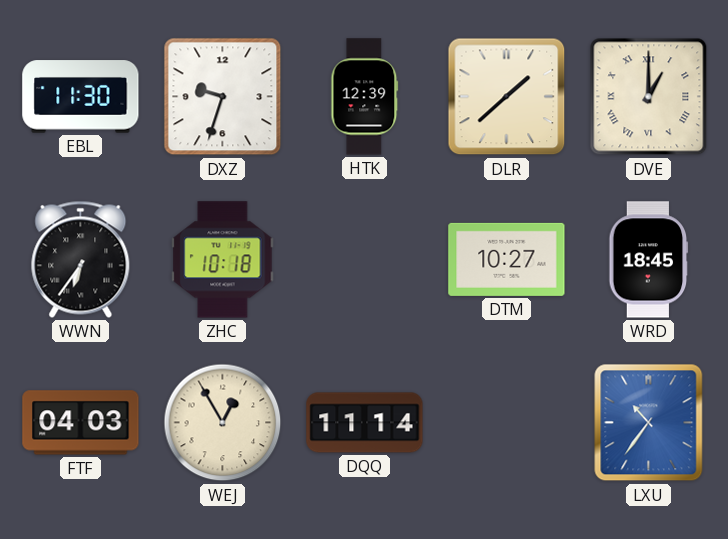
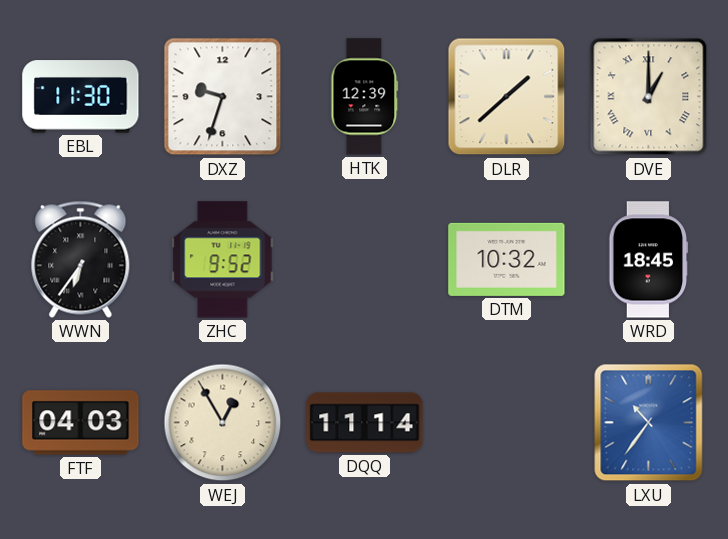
ZHC: 10:18 -> 9:52 (223, 260)
DTM: 10:27 -> 10:32 (507, 259)
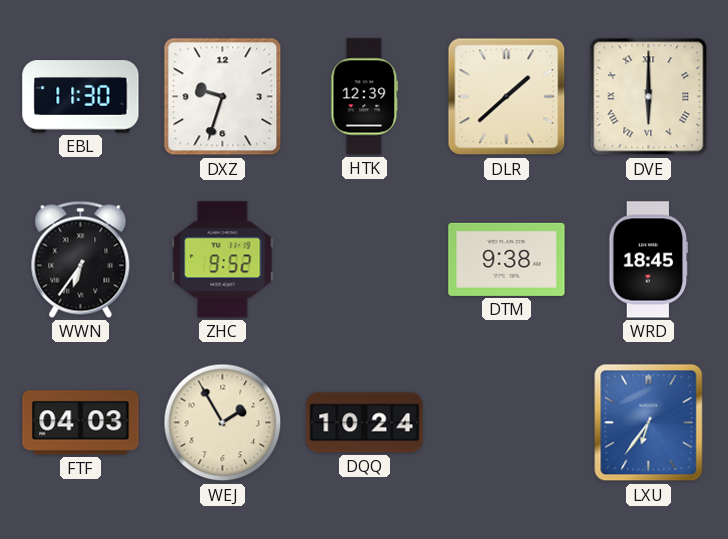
DVE: 1:00 -> 6:00 (649, 97)
DTM: 10:32 -> 9:38 (507, 259)
WEJ: 12:55 -> 1:55 (223, 423)
DQQ: 11:14 -> 10:24 (365, 423)
LXU: 10:36 -> 6:36 (649, 423)
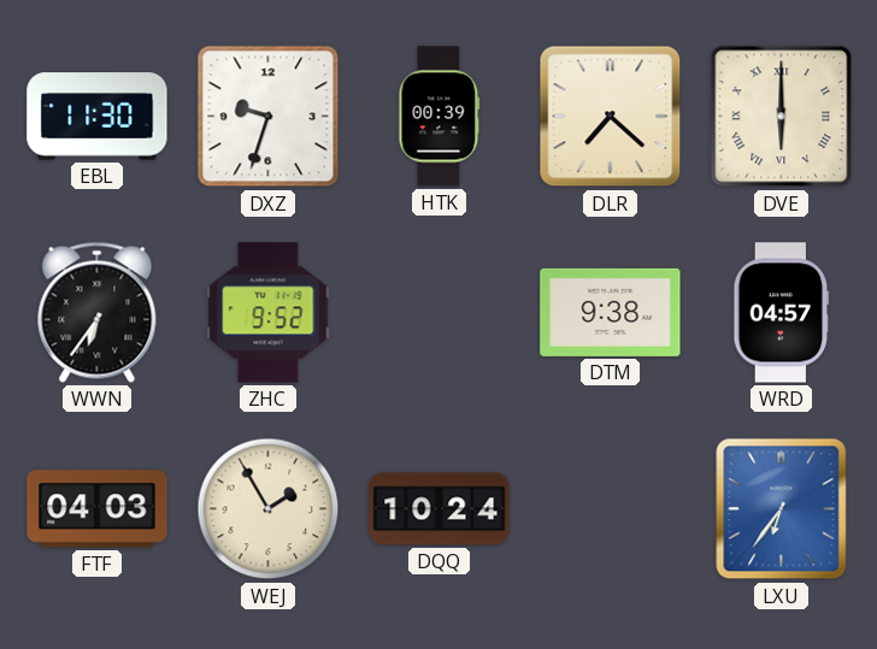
HTK: 12:39 -> 00:39 (440, 117)
DLR: 1:38 -> 7:22 (611, 117)
WRD: 18:45 -> 04:57 (782, 313)
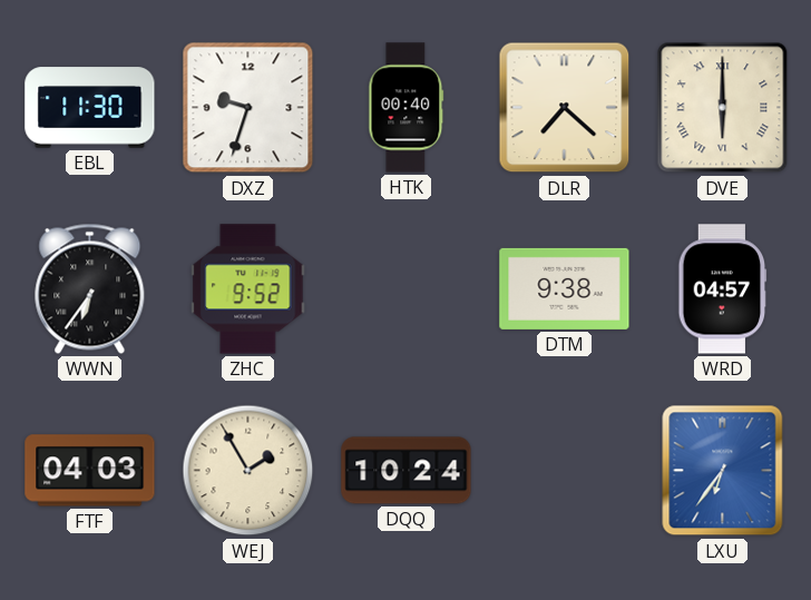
HTK: 00:39 -> 00:40 (407, 108)
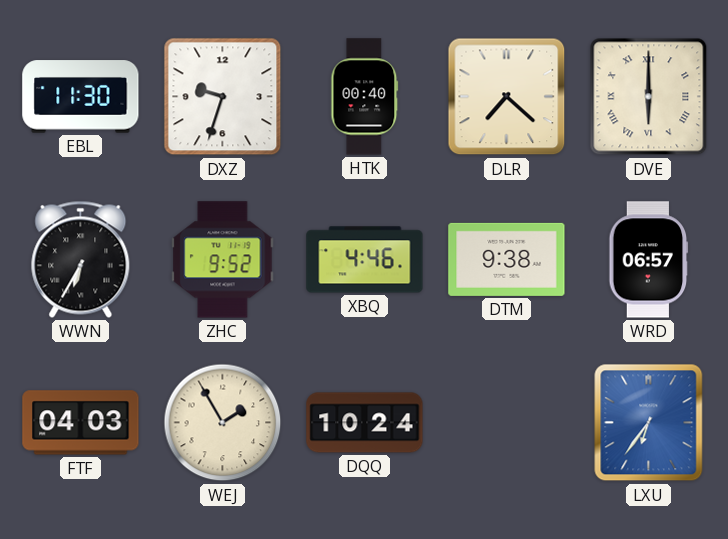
WWN: 6:36 -> 6:35 (81, 259)
XBQ: none -> 4:46 (365, 260)
WRD: 04:57 -> 06:57 (649, 260)
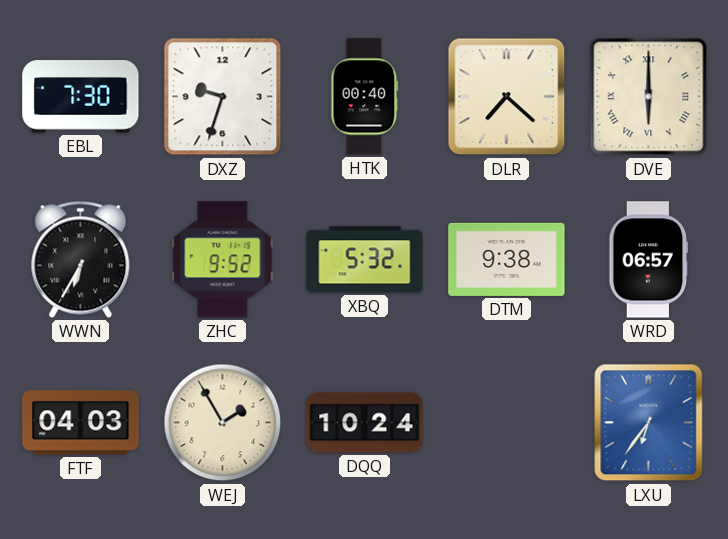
EBL: 11:30 -> 7:30 (81, 97)
XBQ: 4:46 -> 5:32 (365, 260)
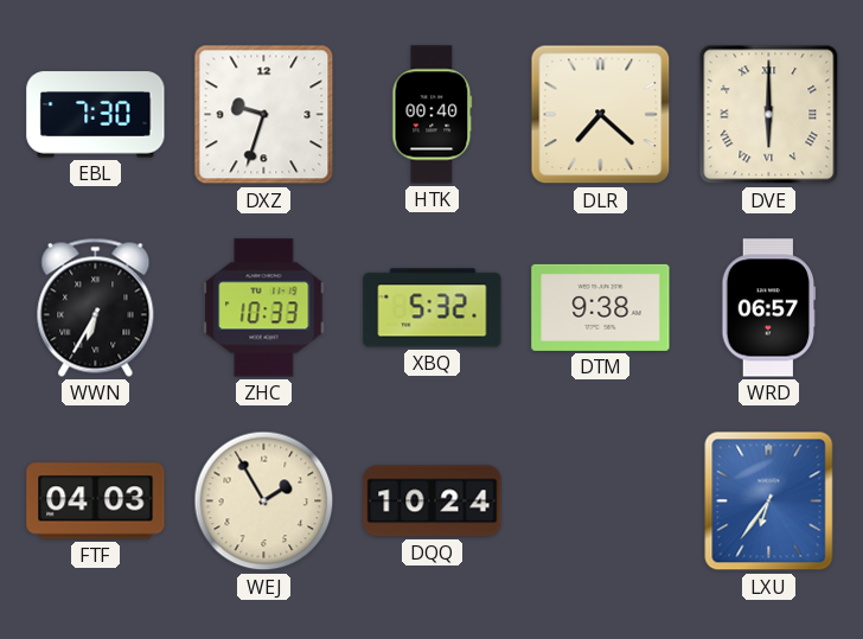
ZHC: 9:52 -> 10:33 (264, 308)
